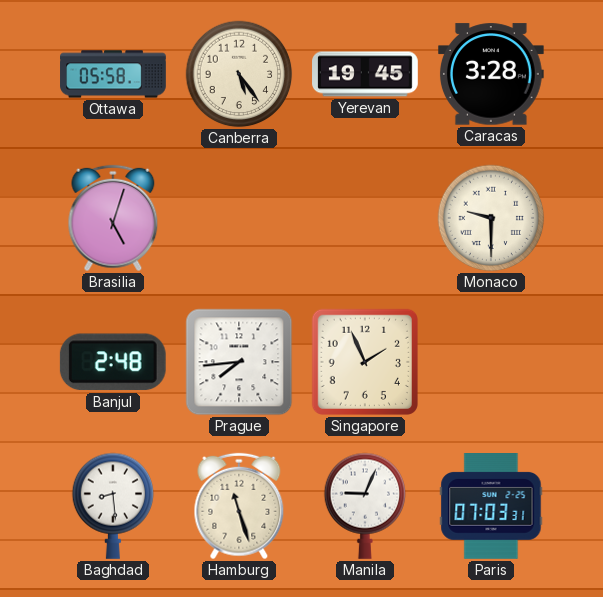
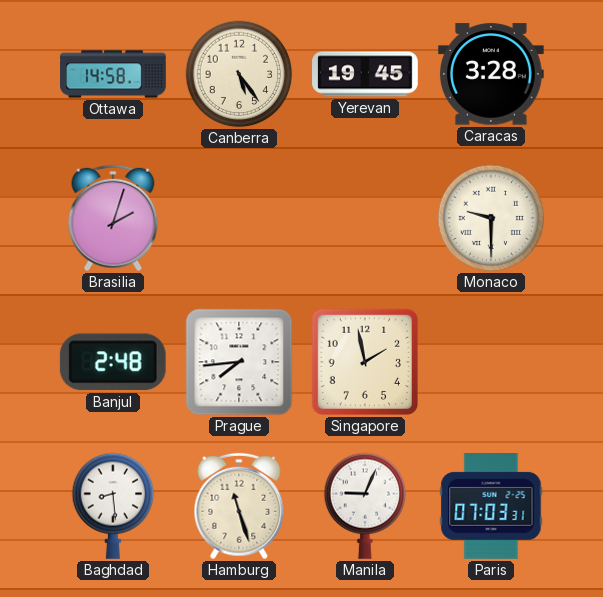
Ottawa: 05:58 -> 14:58 (113, 74)
Brasilia: 5:03 -> 2:03 (113, 218)
Singapore: 1:56 -> 1:58 (365, 362)
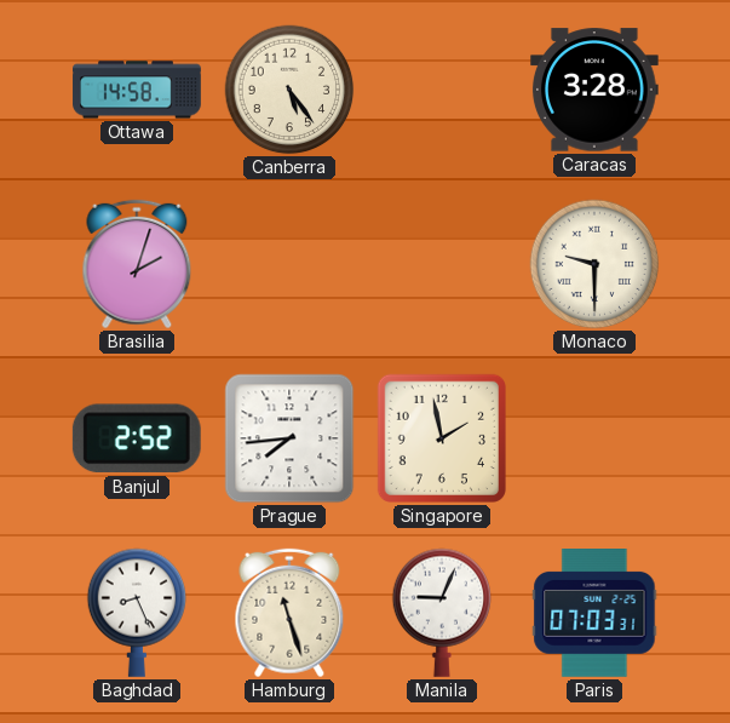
Yerevan: 19:45 -> none (365, 74)
Banjul: 2:48 -> 2:52 (137, 438)
Baghdad: 8:29 -> 8:26 (137, 613)
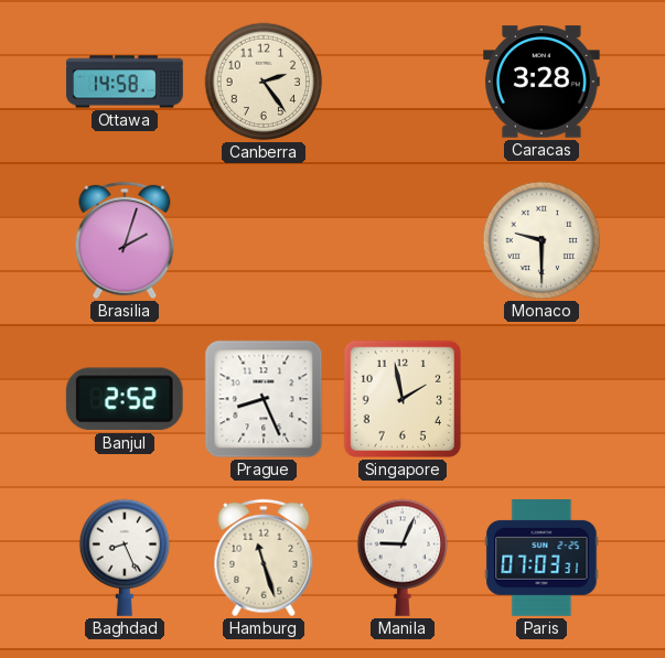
Canberra: 5:24 -> 2:24 (264, 82)
Prague: 7:44 -> 8:26 (264, 399)
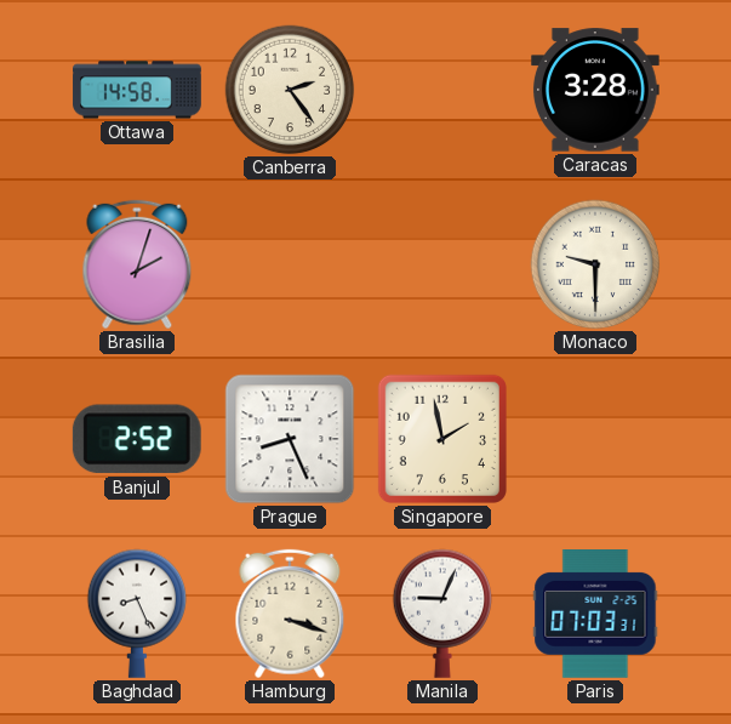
Hamburg: 11:27 -> 3:18 (290, 614)
